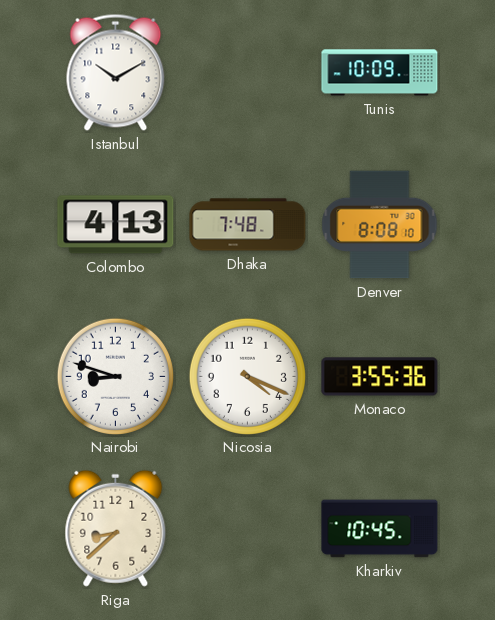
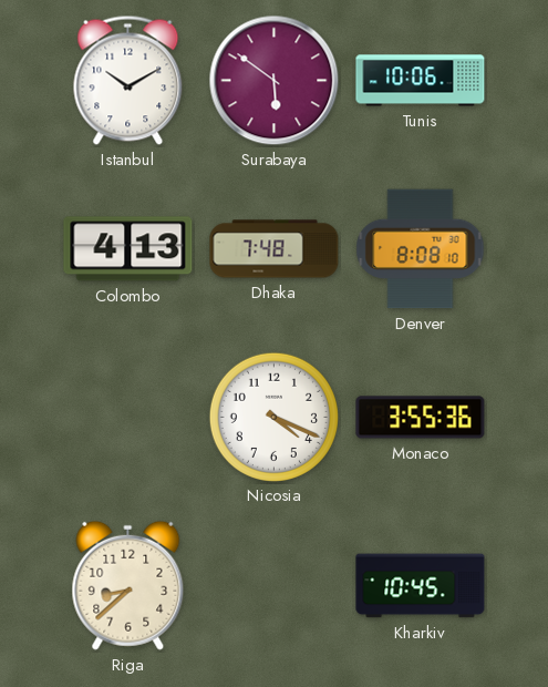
Surabaya: none -> 5:51 (275, 81)
Tunis: 10:09 -> 10:06 (421, 81)
Nairobi: 8:48 -> none (115, 376)
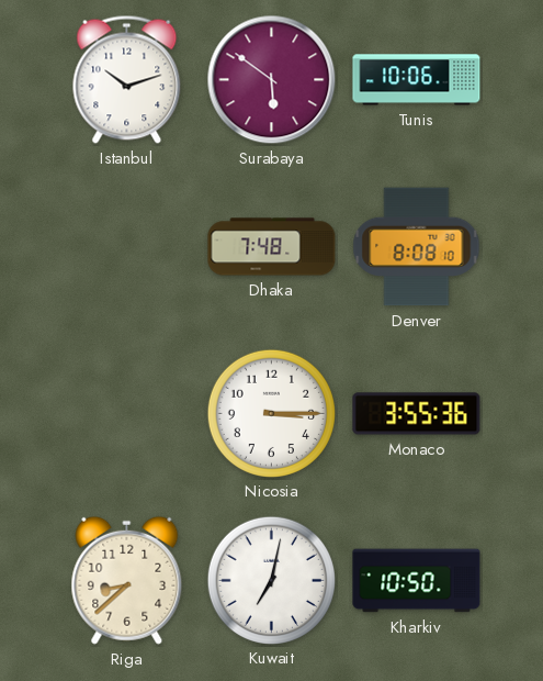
Istanbul: 10:10 -> 10:12 (127, 79)
Colombo: 4:13 -> none (128, 249)
Nicosia: 4:19 -> 3:15 (271, 413)
Kuwait: none -> 7:02 (271, 580)
Kharkiv: 10:45 -> 10:50 (417, 581)
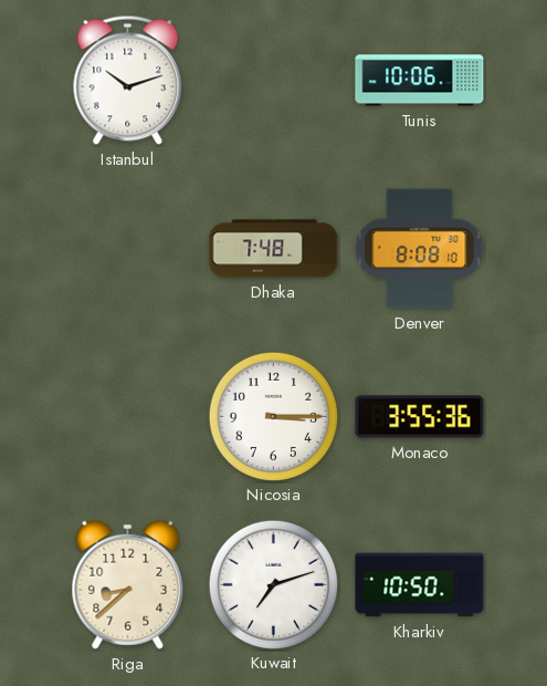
Surabaya: 5:51 -> none (272, 80)
Kuwait: 7:02 -> 7:12 (273, 584)
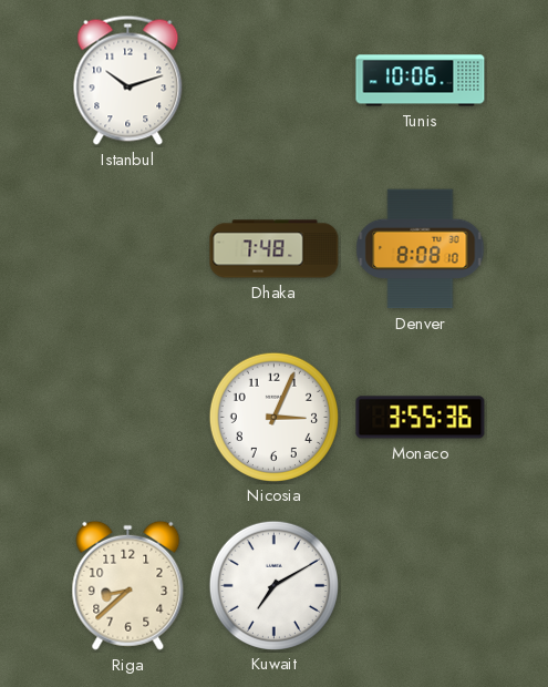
Nicosia: 3:15 -> 3:04 (273, 417)
Kuwait: 7:12 -> 7:10 (273, 585)
Kharkiv: 10:50 -> none (420, 585)
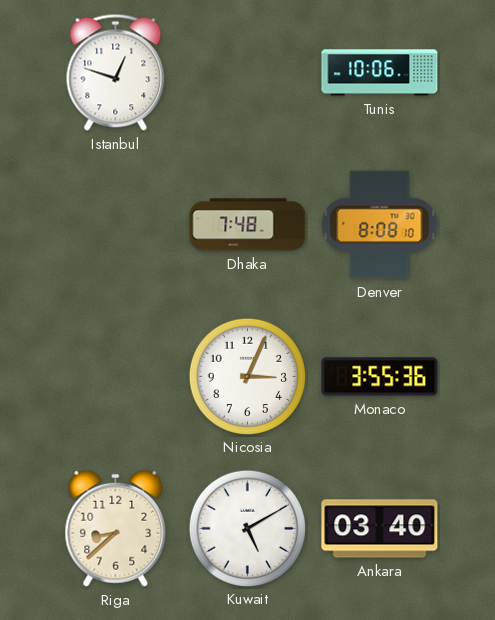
Istanbul: 10:12 -> 12:48 (116, 72)
Kuwait: 7:10 -> 5:10 (247, 528)
Ankara: none -> 03:40 (380, 529)
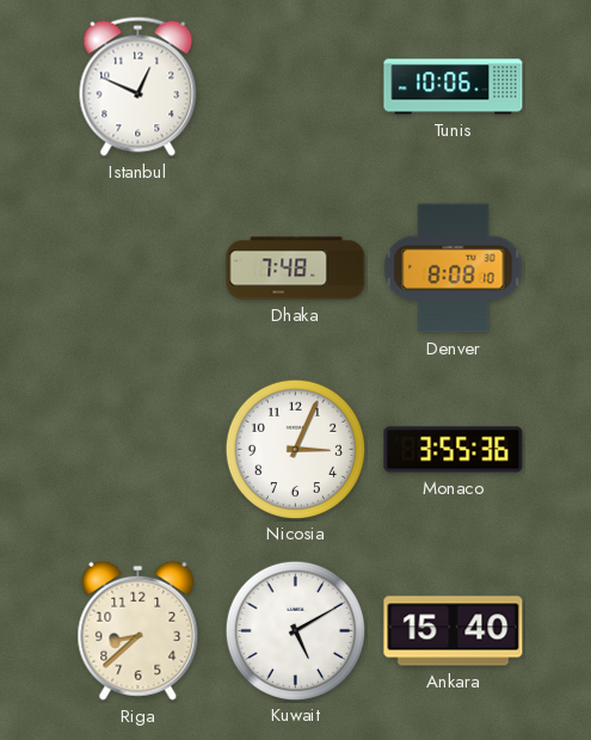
Istanbul: 12:48 -> 12:49 (138, 86)
Ankara: 03:40 -> 15:40 (454, 631)
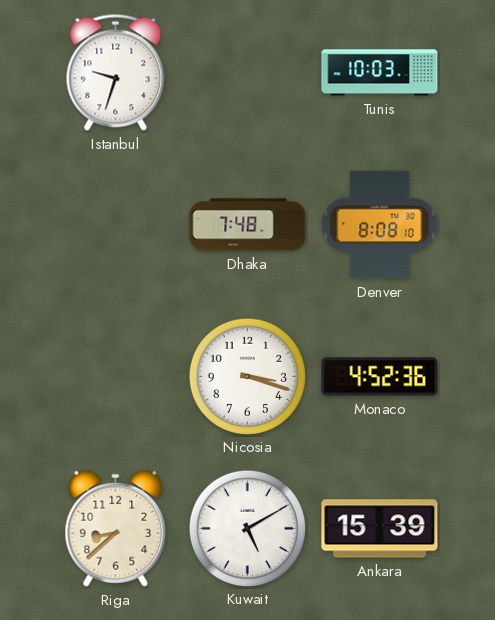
Istanbul: 12:49 -> 9:33 (116, 72)
Tunis: 10:06 -> 10:03 (380, 73)
Nicosia: 3:04 -> 3:18 (247, 376)
Monaco: 3:55 -> 4:52 (380, 377)
Ankara: 15:40 -> 15:39 (380, 529)
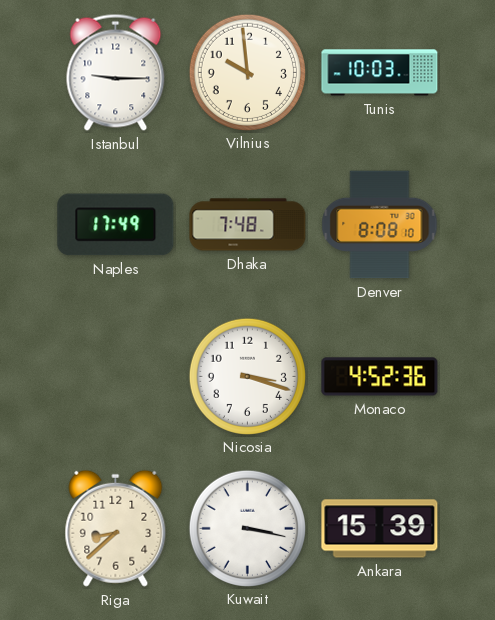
Istanbul: 9:33 -> 9:15 (116, 72)
Vilnius: none -> 9:59 (247, 72)
Naples: none -> 17:49 (116, 225)
Kuwait: 5:10 -> 3:17 (247, 528)
